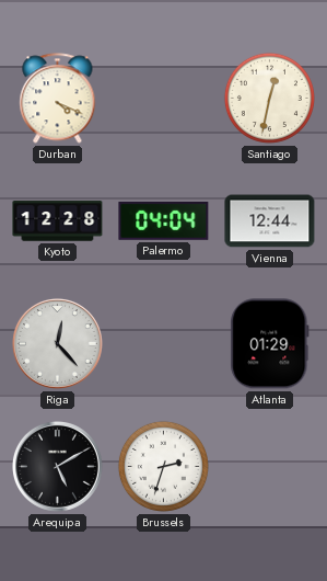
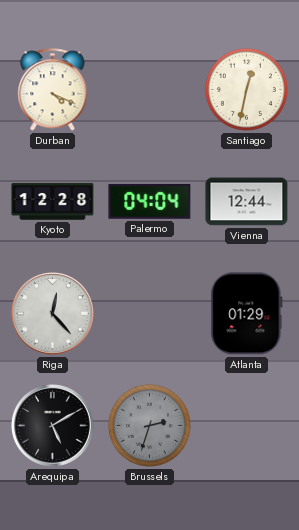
Brussels dial: white -> grey (149, 425)
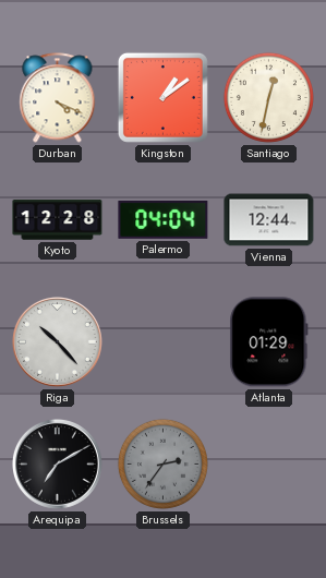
Kingston: none -> 1:09 (162, 97)
Riga: 12:23 -> 10:23 (57, 341)
Arequipa: 5:10 -> 7:10 (57, 463)
Brussels: 2:33 -> 2:36 (162, 463)
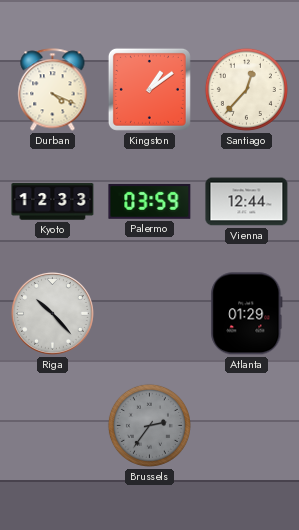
Santiago: 12:32 -> 12:37 (246, 89)
Kyoto: 12:28 -> 12:33 (53, 202)
Palermo: 04:04 -> 03:59 (150, 201)
Arequipa: 7:10 -> none (57, 463)
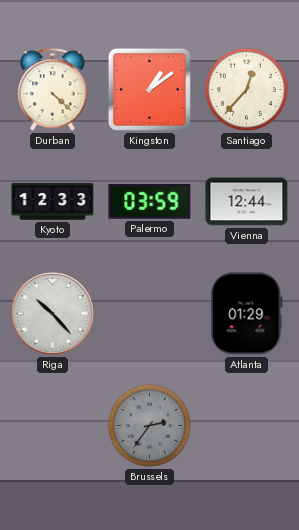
Durban: 4:19 -> 4:22 (53, 90)
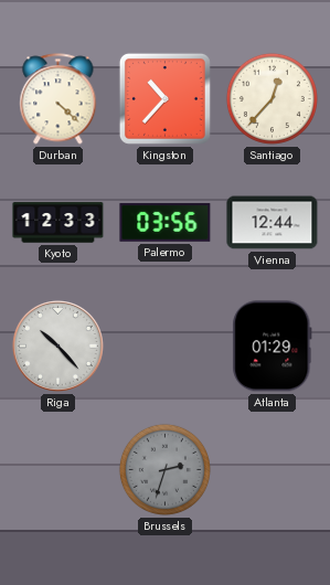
Kingston: 1:09 -> 10:37 (164, 98)
Palermo: 03:59 -> 03:56 (166, 222)
Brussels: 2:36 -> 2:33 (164, 469)
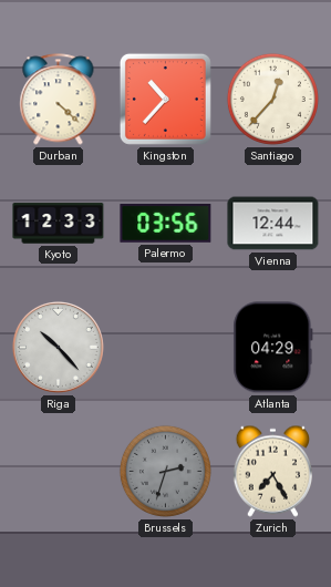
Atlanta: 01:29 -> 04:29 (273, 348)
Zurich: none -> 7:25 (272, 471)
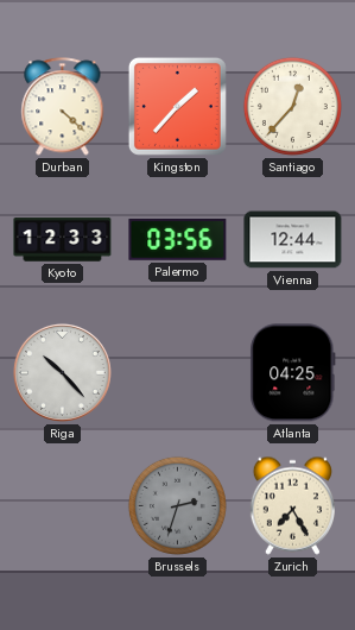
Kingston: 10:37 -> 1:37 (177, 106)
Atlanta: 04:29 -> 04:25 (293, 373)
